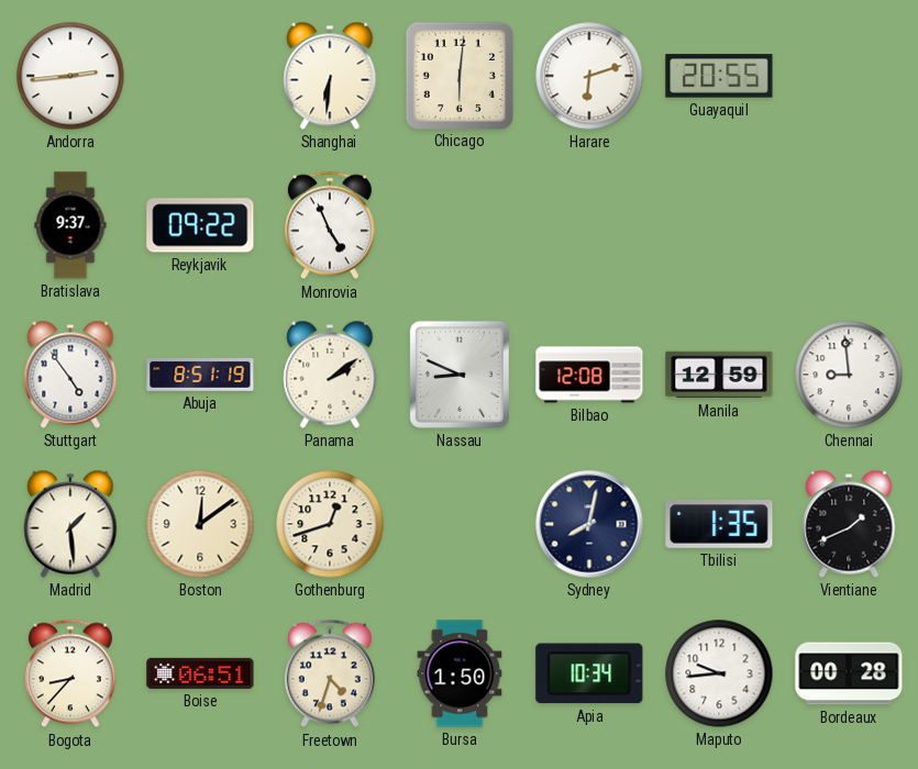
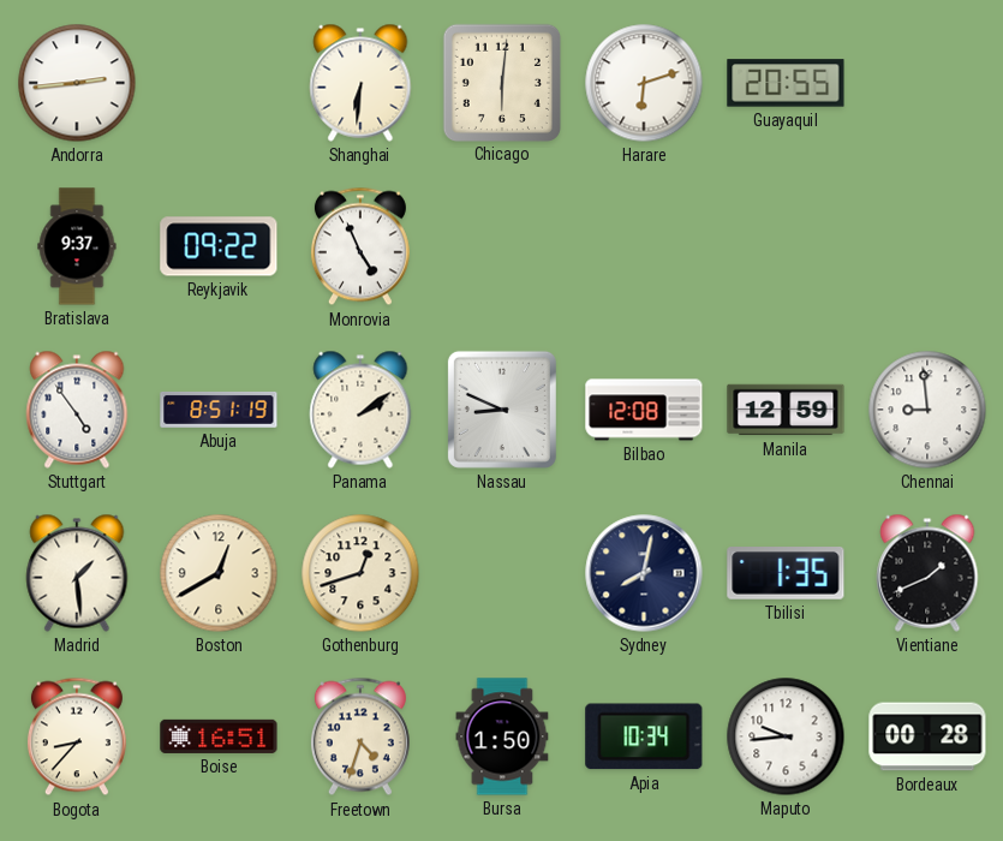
Boston: 12:09 -> 12:40 (219, 573)
Boise: 06:51 -> 16:51 (219, 736)
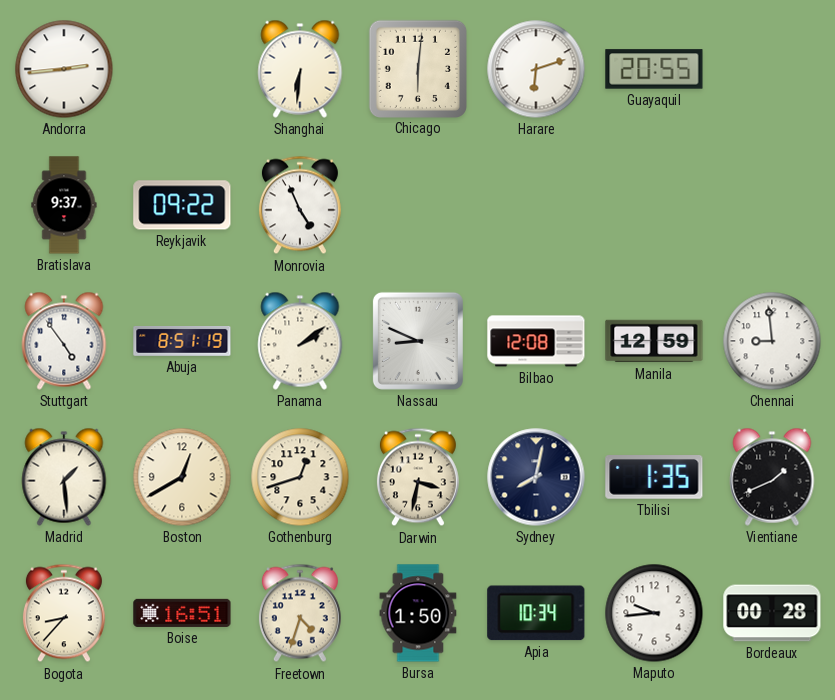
Darwin: none -> 3:32 (418, 477)
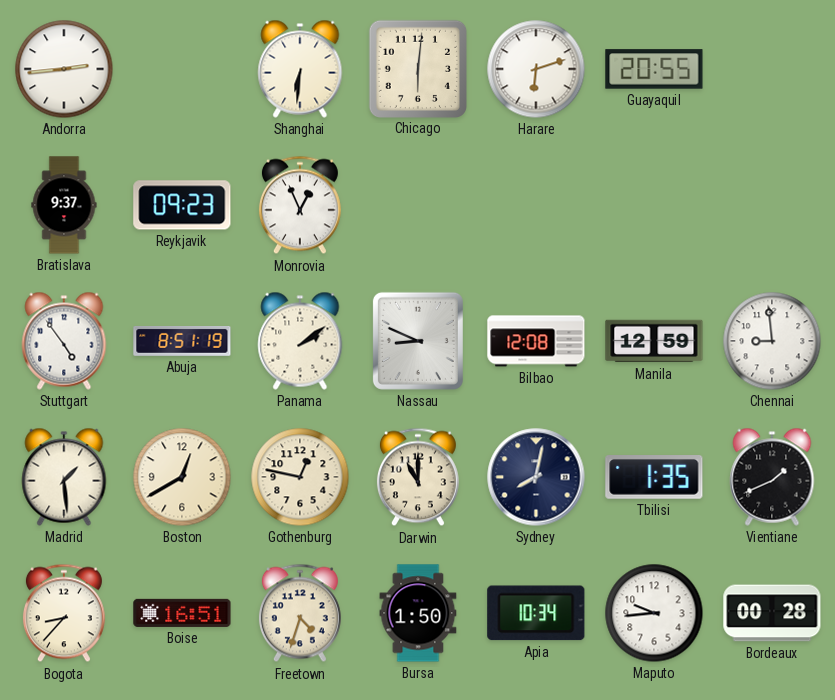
Reykjavik: 09:22 -> 09:23 (182, 205)
Monrovia: 4:56 -> 12:56 (300, 205)
Gothenburg: 12:42 -> 12:47 (300, 477)
Darwin: 3:32 -> 11:00 (418, 477)
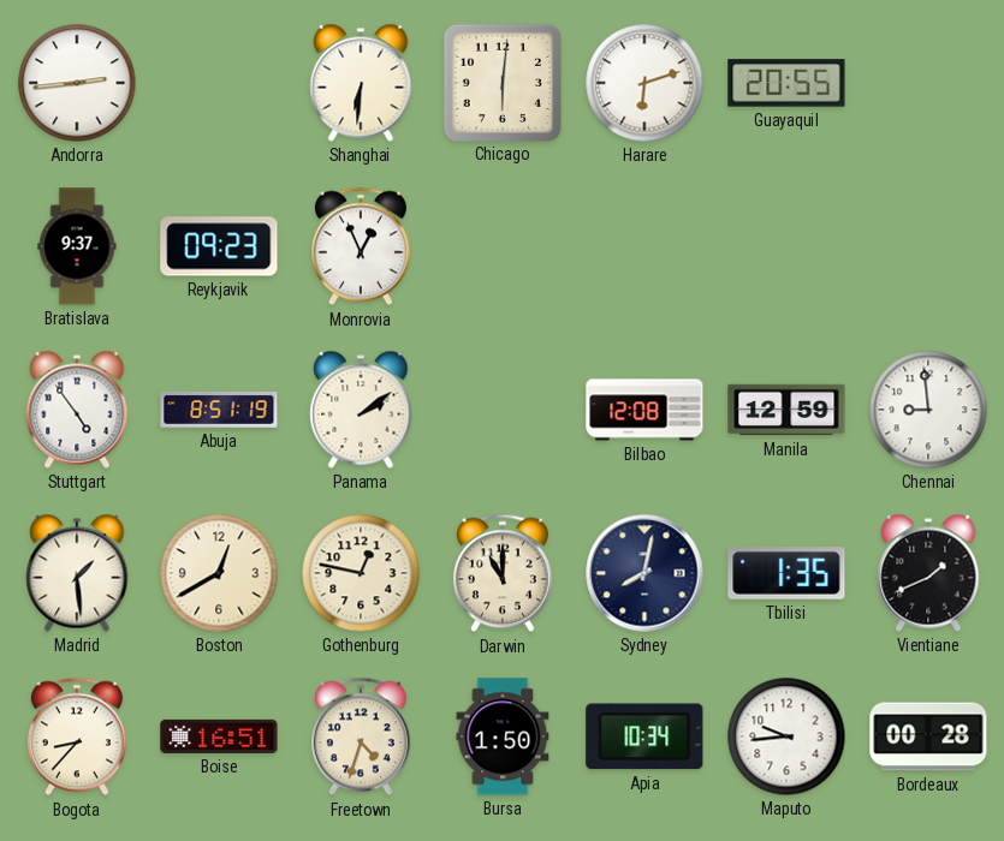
Nassau: 8:49 -> none (418, 341)
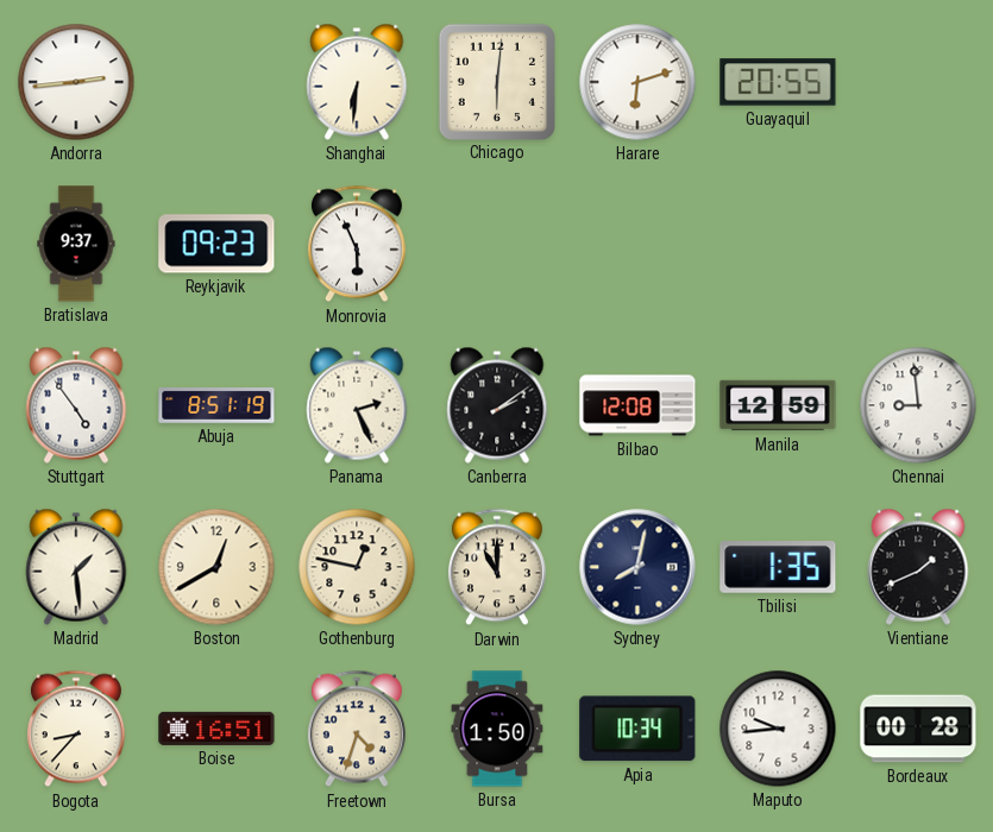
Monrovia: 12:56 -> 5:56 (357, 244)
Panama: 2:09 -> 2:26 (357, 405)
Canberra: none -> 2:09 (497, 405)
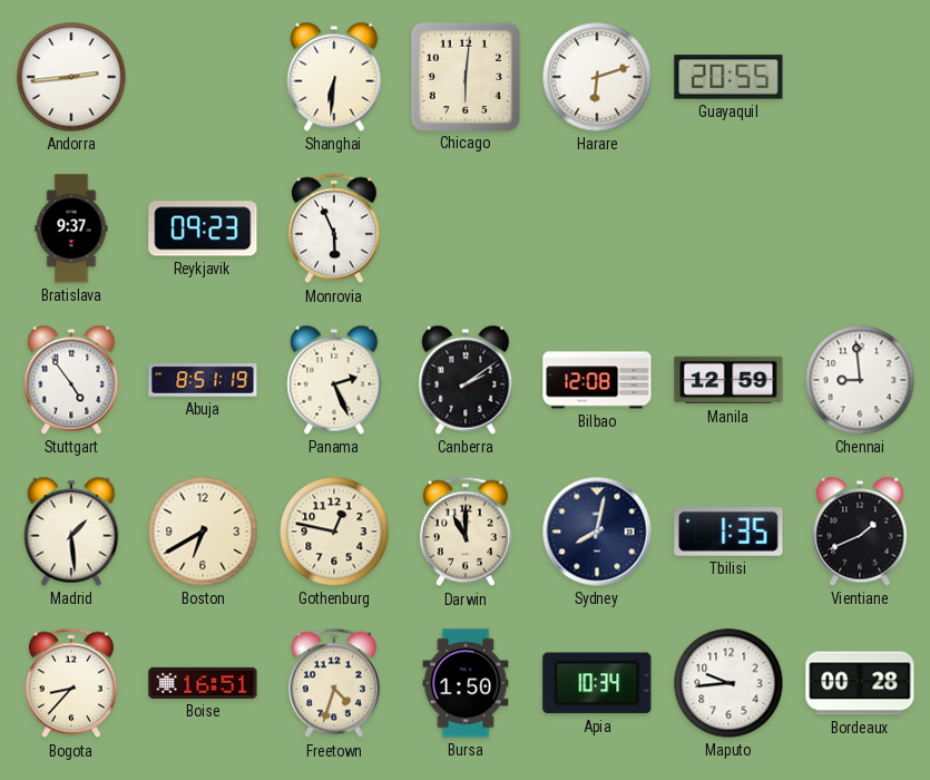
Boston: 12:40 -> 6:40 (203, 532)
